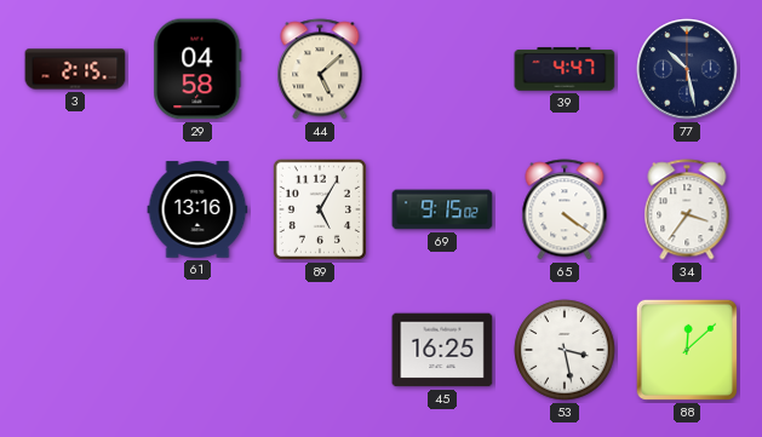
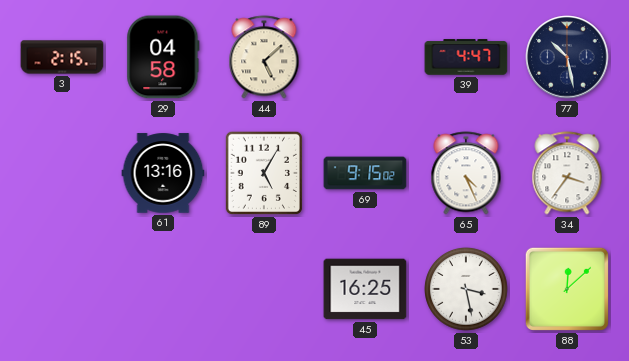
65: 4:21 -> 4:26 (466, 173)
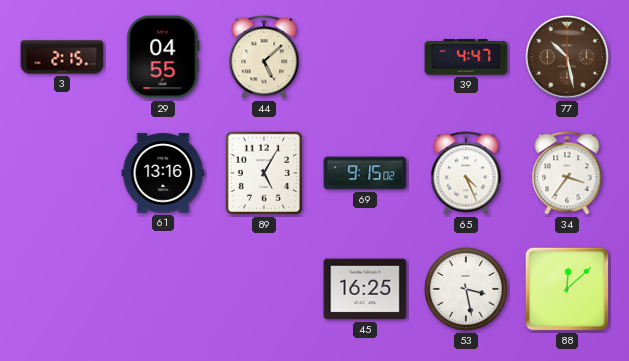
29: 04:58 -> 04:55 (163, 57)
77 dial: navy -> brown (567, 57)
